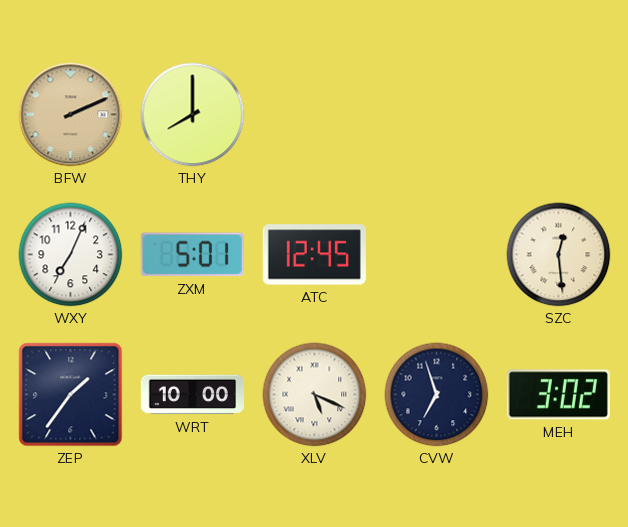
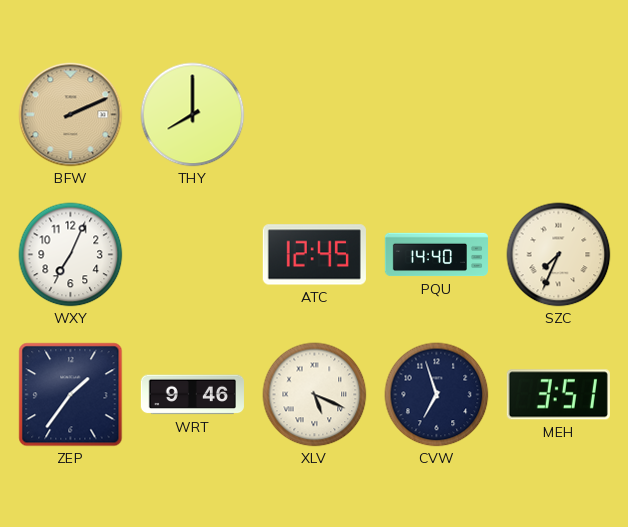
ZXM: 5:01 -> none (192, 255)
PQU: none -> 14:40 (436, 255)
SZC: 12:29 -> 7:34 (559, 255)
WRT: 10:00 -> 9:46 (192, 395)
MEH: 3:02 -> 3:51 (558, 395)
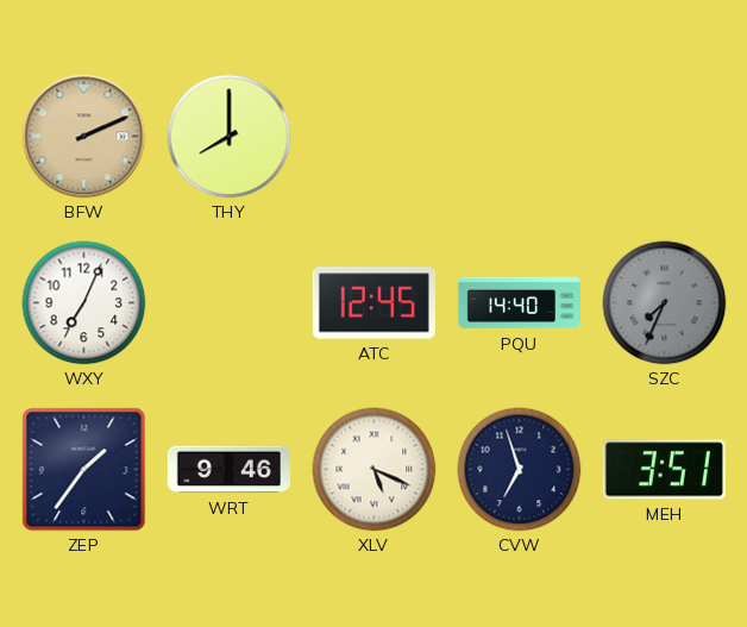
SZC dial: cream -> grey (665, 303)
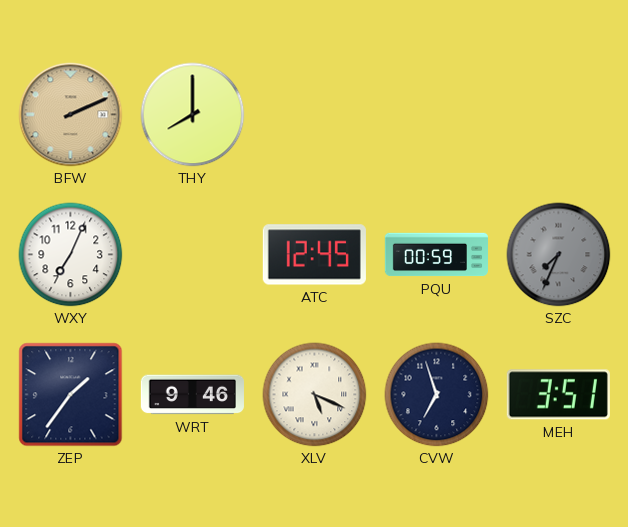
PQU: 14:40 -> 00:59 (436, 255)
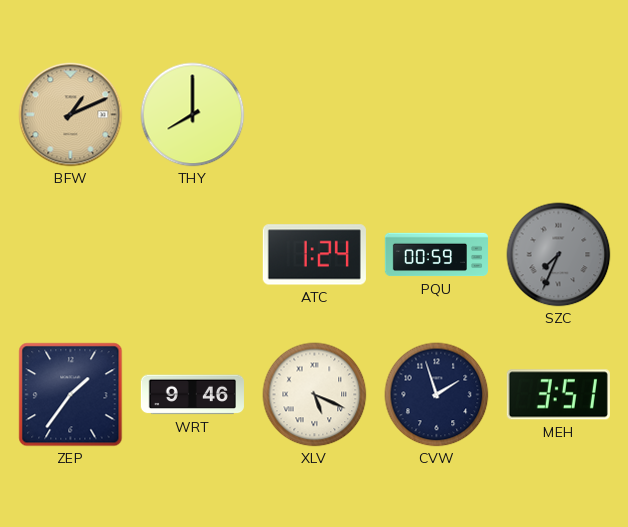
BFW: 2:11 -> 1:11 (71, 115)
WXY: 7:04 -> none (71, 255)
ATC: 12:45 -> 1:24 (314, 255)
CVW: 6:57 -> 1:57 (437, 395)
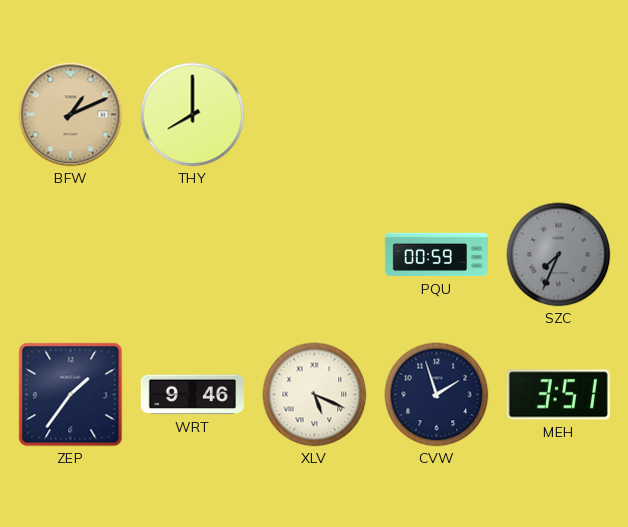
ATC: 1:24 -> none (314, 255)
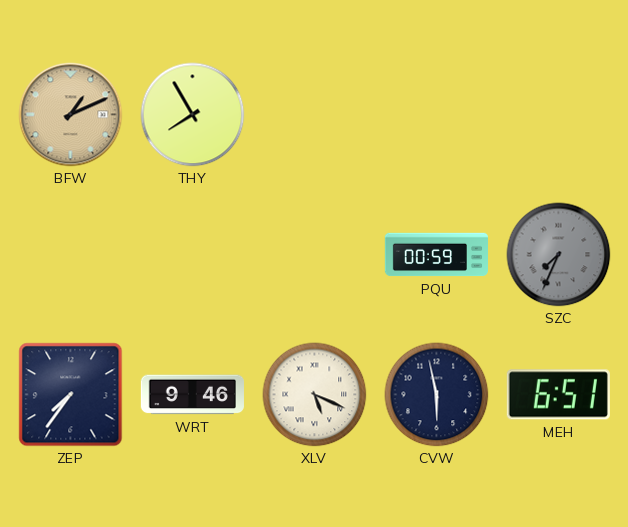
THY: 8:00 -> 7:55 (193, 115)
ZEP: 1:36 -> 7:36 (71, 395)
CVW: 1:57 -> 5:58 (437, 395)
MEH: 3:51 -> 6:51 (558, 395)
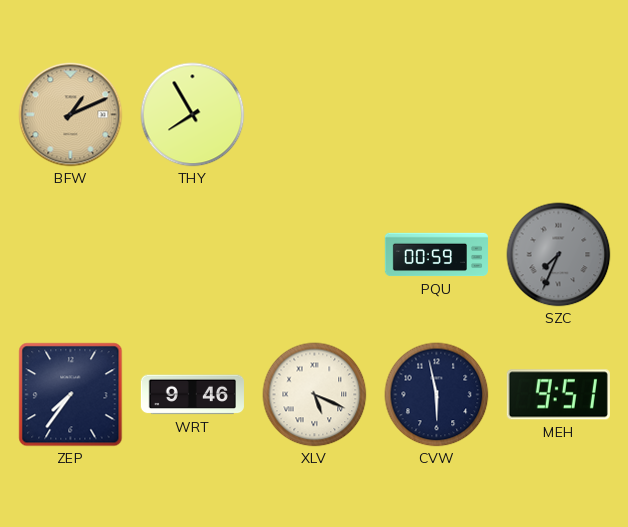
MEH: 6:51 -> 9:51 (558, 395)
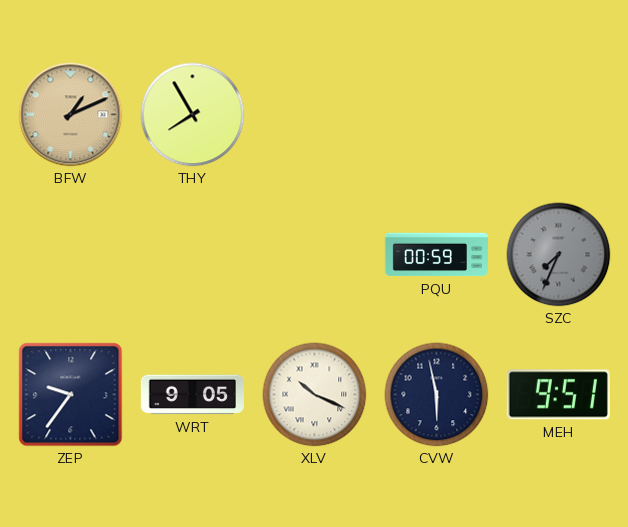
ZEP: 7:36 -> 9:36 (71, 395)
WRT: 9:46 -> 9:05 (192, 395)
XLV: 5:19 -> 10:19 (315, 395)
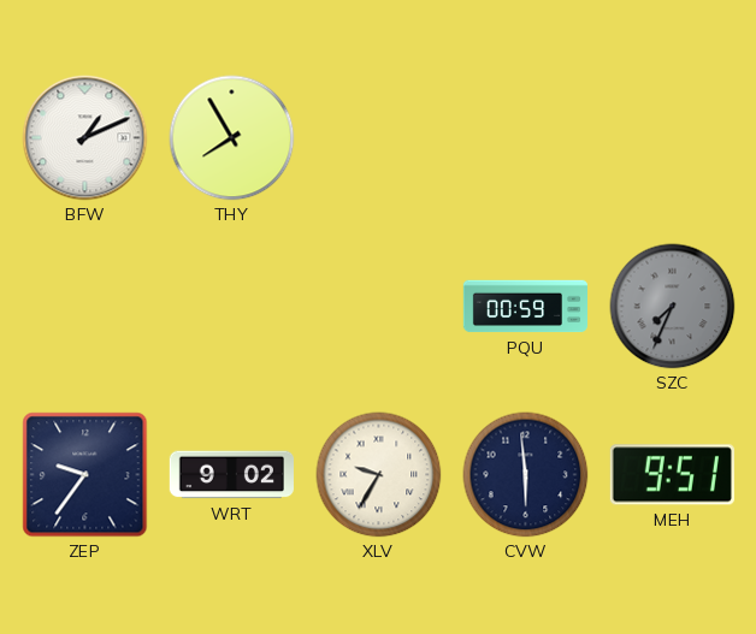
BFW dial: champagne -> white (85, 138)
WRT: 9:05 -> 9:02 (231, 475)
XLV: 10:19 -> 9:35 (379, 475)
CVW: 5:58 -> 5:59 (526, 475)
